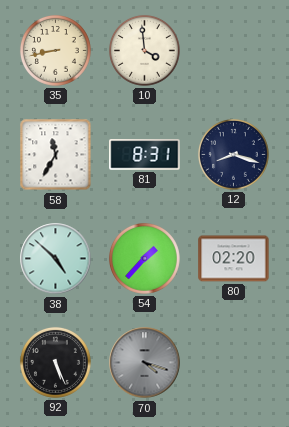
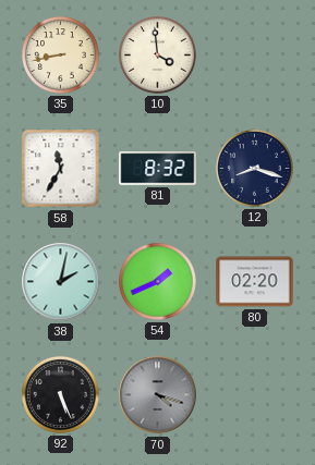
81: 8:31 -> 8:32 (158, 169)
38: 4:52 -> 2:02 (61, 282)
54: 1:37 -> 1:41 (157, 281)
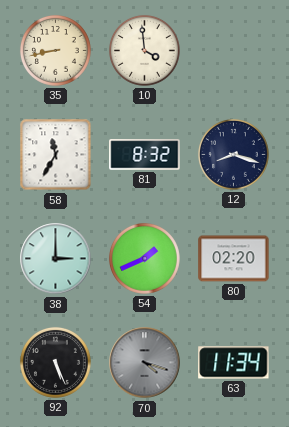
38: 2:02 -> 3:00 (56, 259)
63: none -> 11:34 (234, 363)
